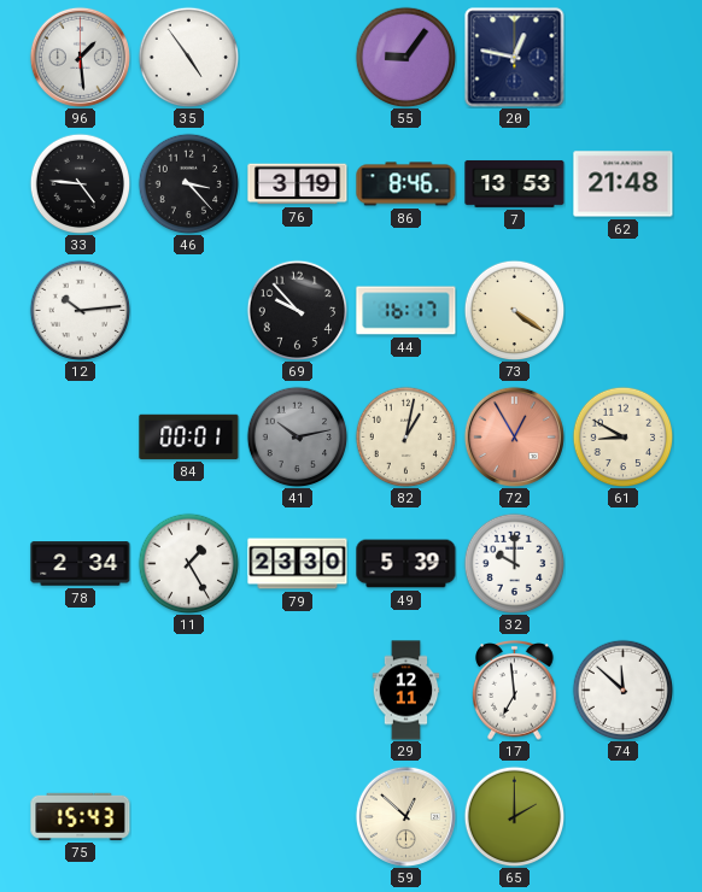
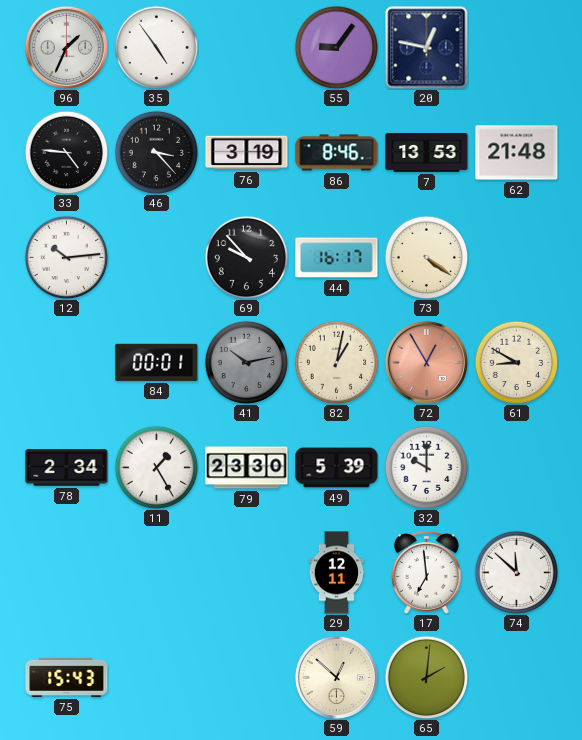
96: 1:29 -> 1:34 (66, 47)
65: 2:00 -> 2:01 (426, 677)
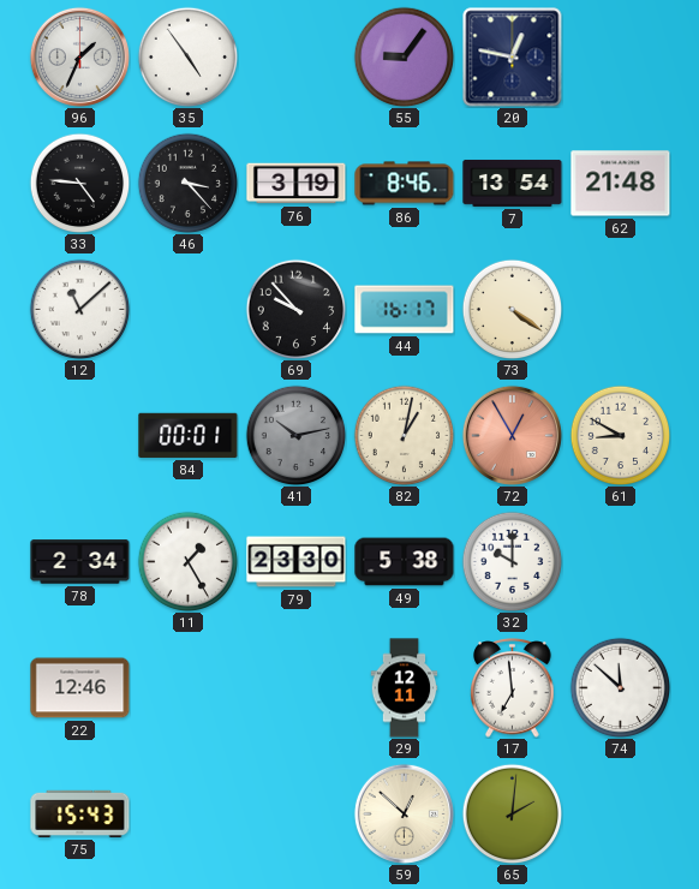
7: 13:53 -> 13:54 (513, 183)
12: 10:14 -> 11:08 (79, 309)
49: 5:39 -> 5:38 (405, 562)
22: none -> 12:46 (80, 688)
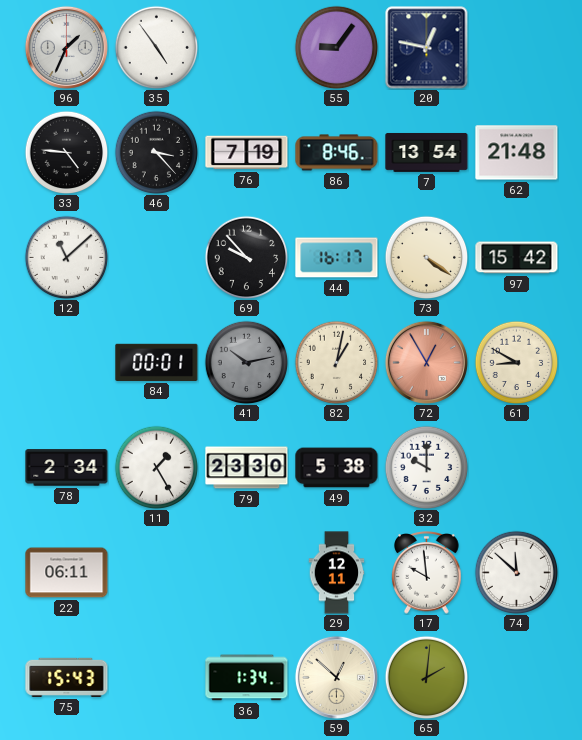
76: 3:19 -> 7:19 (247, 153)
97: none -> 15:42 (517, 258)
22: 12:46 -> 06:11 (67, 573)
17: 6:59 -> 9:59 (427, 573)
36: none -> 1:34 (247, 678)
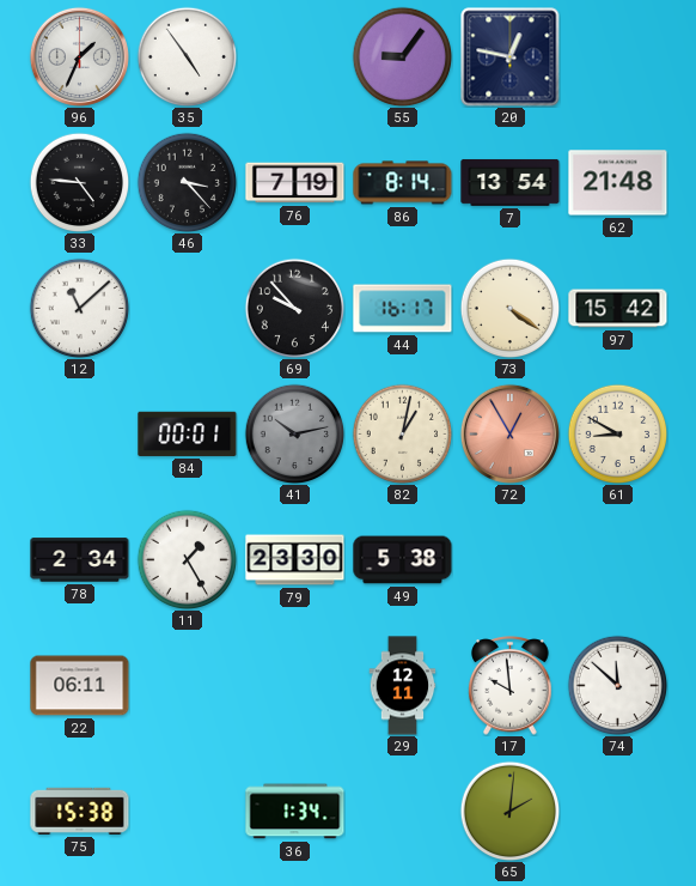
86: 8:46 -> 8:14 (403, 183)
32: 10:00 -> none (426, 467)
75: 15:43 -> 15:38 (80, 811)
59: 12:52 -> none (336, 677)
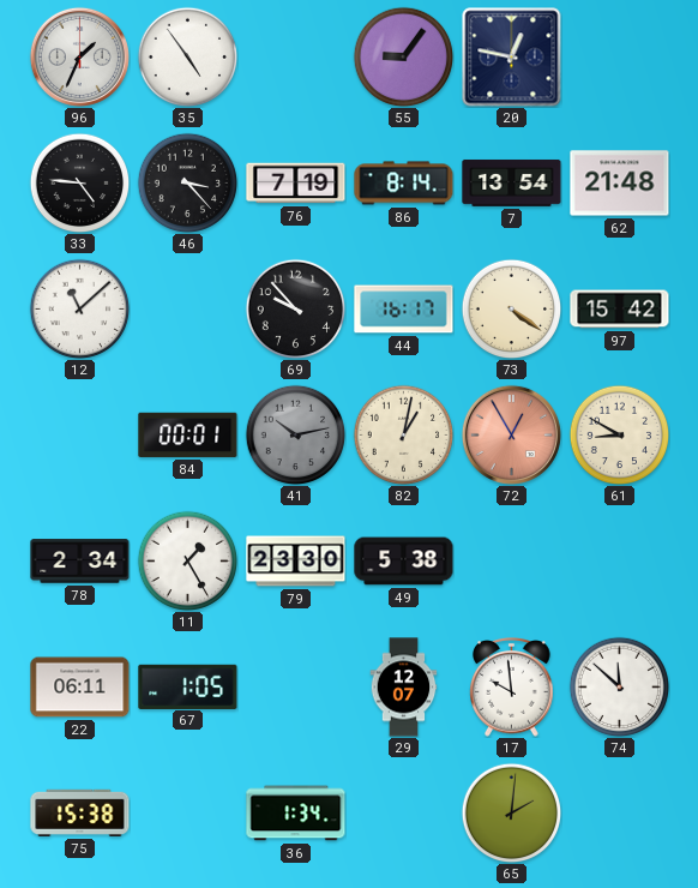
67: none -> 1:05 (188, 686)
29: 12:11 -> 12:07 (404, 688)
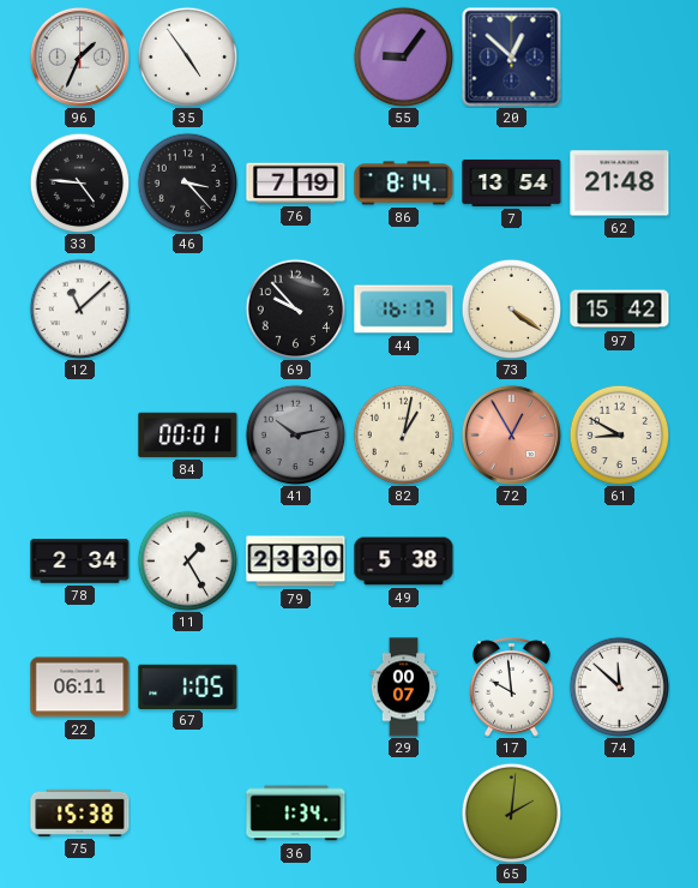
20: 12:47 -> 12:52 (512, 58)
29: 12:07 -> 00:07 (404, 688)
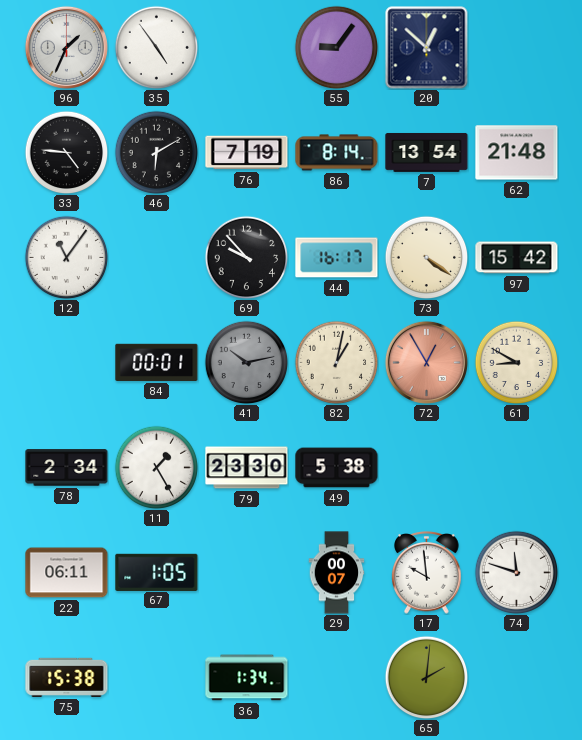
46: 3:23 -> 6:10 (156, 152)
12: 11:08 -> 11:06 (66, 257)
74: 11:52 -> 11:48 (516, 572)
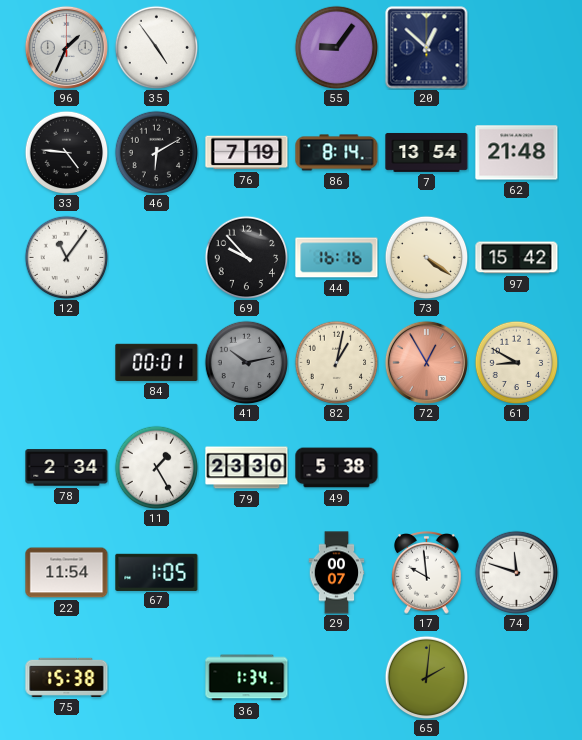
44: 16:17 -> 16:16 (337, 258)
22: 06:11 -> 11:54 (67, 573)
